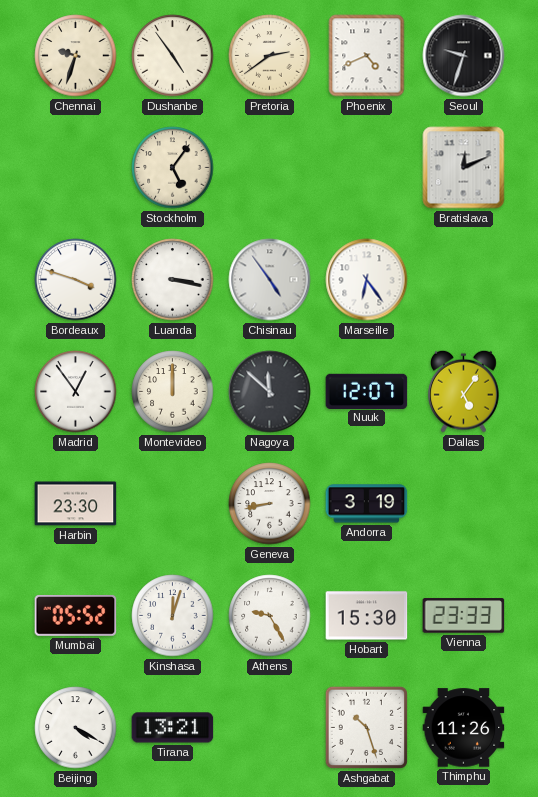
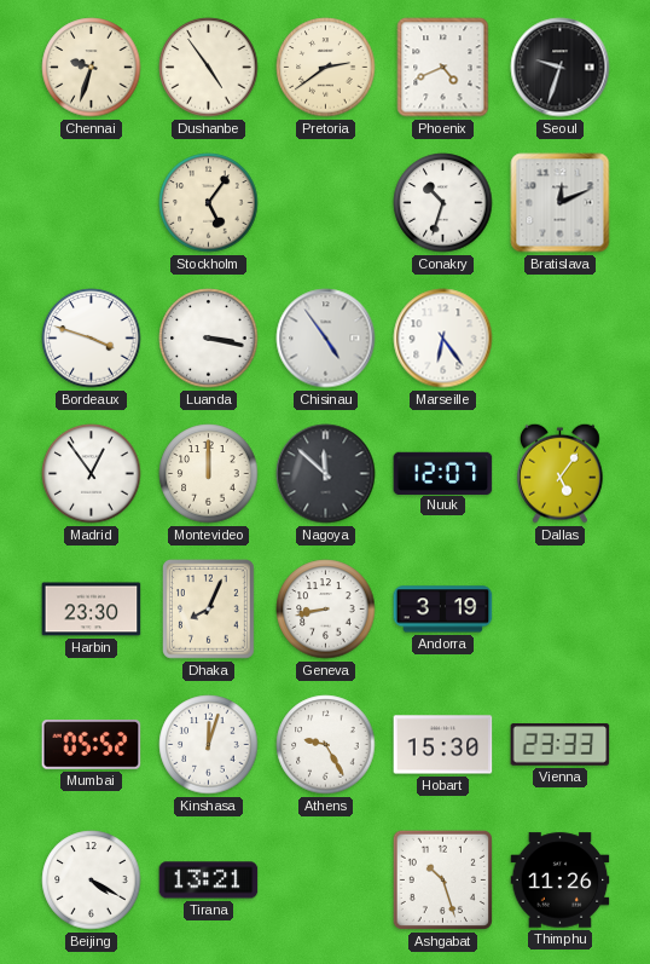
Conakry: none -> 10:33 (443, 203)
Dhaka: none -> 8:04 (209, 610)
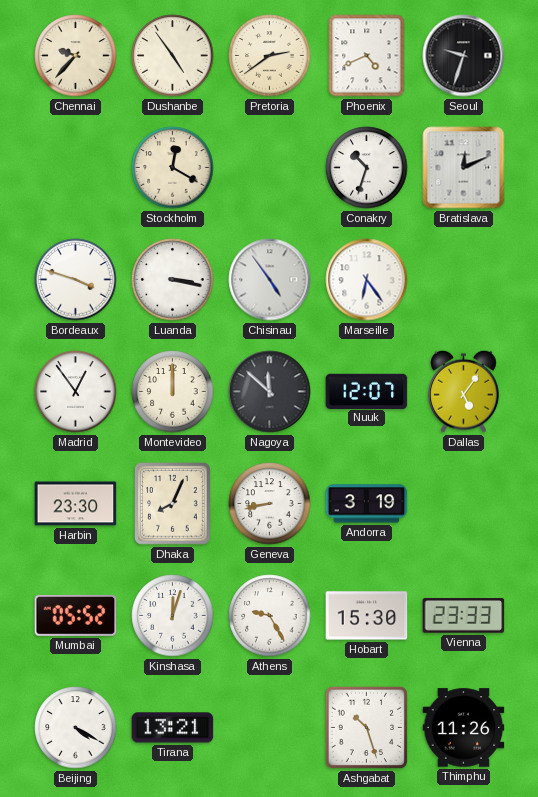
Chennai: 9:33 -> 9:37 (76, 56)
Stockholm: 5:06 -> 12:20 (173, 168)
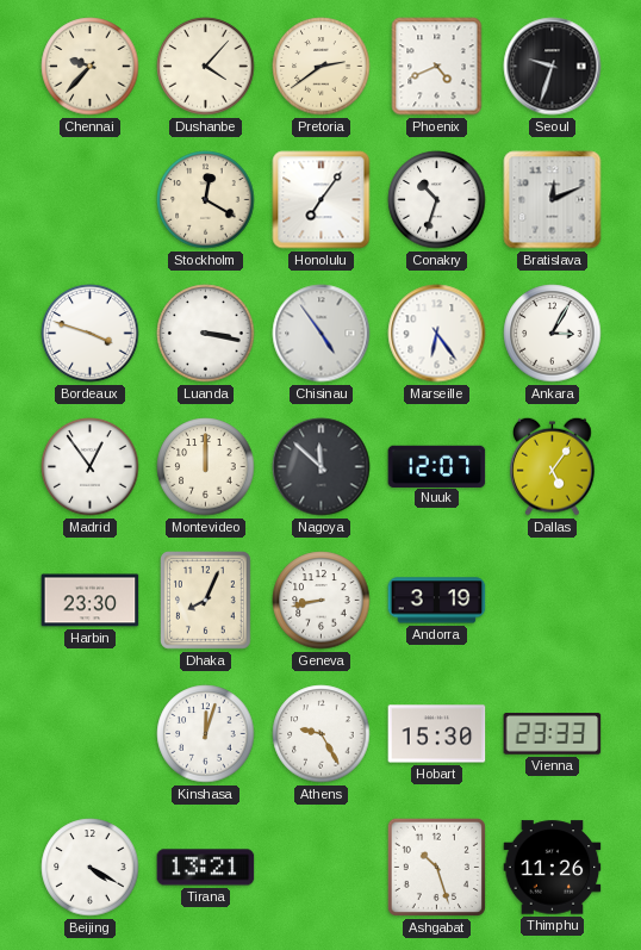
Dushanbe: 4:54 -> 4:07 (206, 67)
Honolulu: none -> 7:06 (322, 200)
Ankara: none -> 3:05 (553, 334)
Mumbai: 05:52 -> none (76, 616)
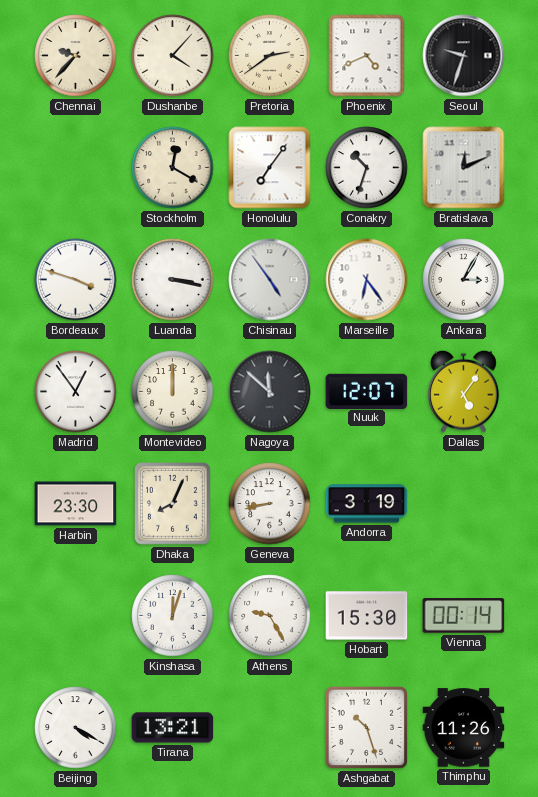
Vienna: 23:33 -> 00:14 (464, 616)
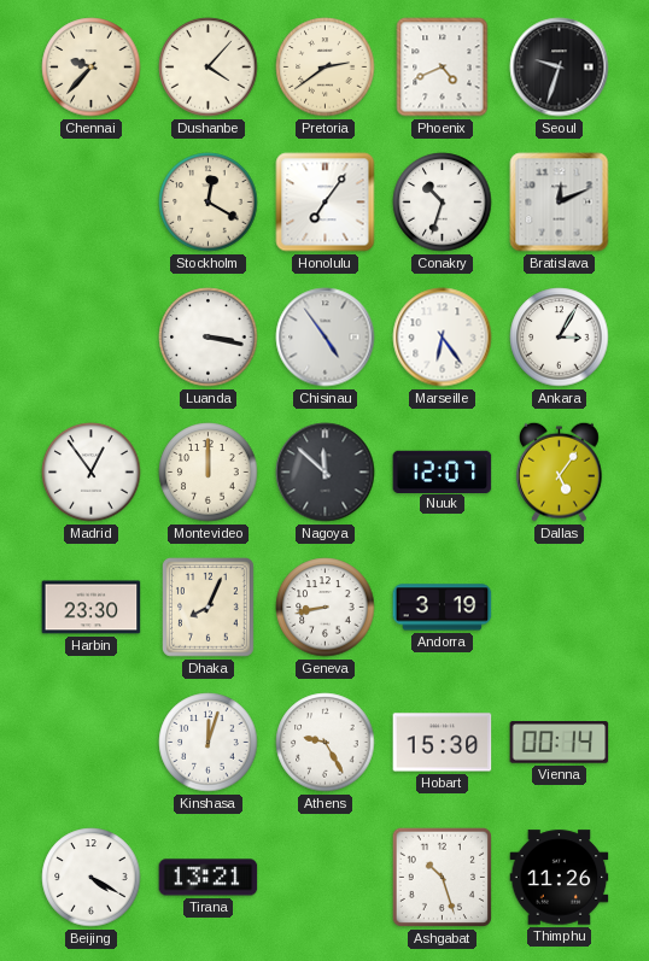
Bordeaux: 3:48 -> none (76, 280)
